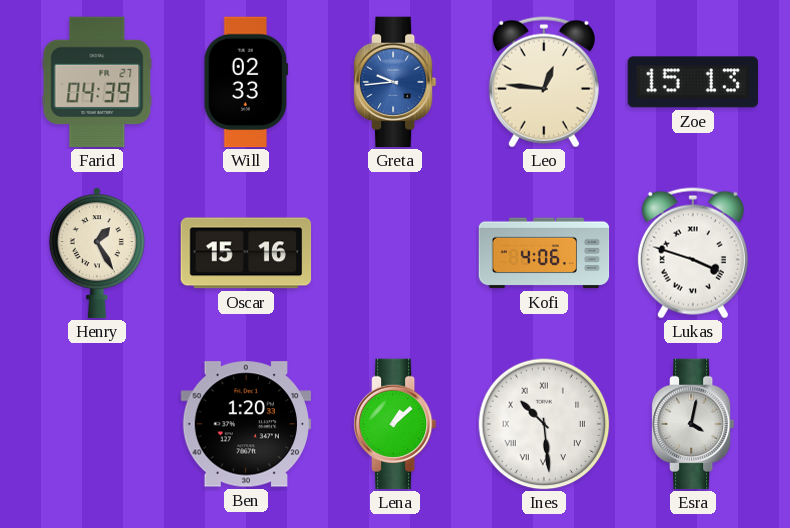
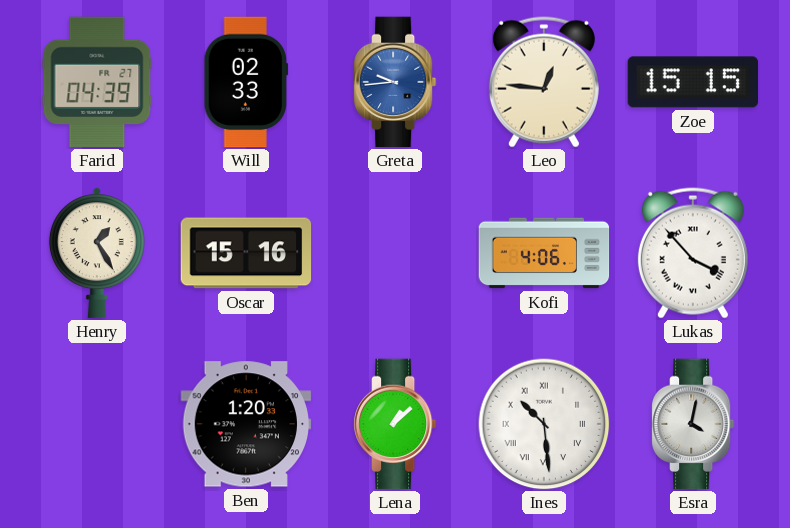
Zoe: 15:13 -> 15:15 (692, 82)
Lukas: 3:48 -> 3:53 (693, 253)
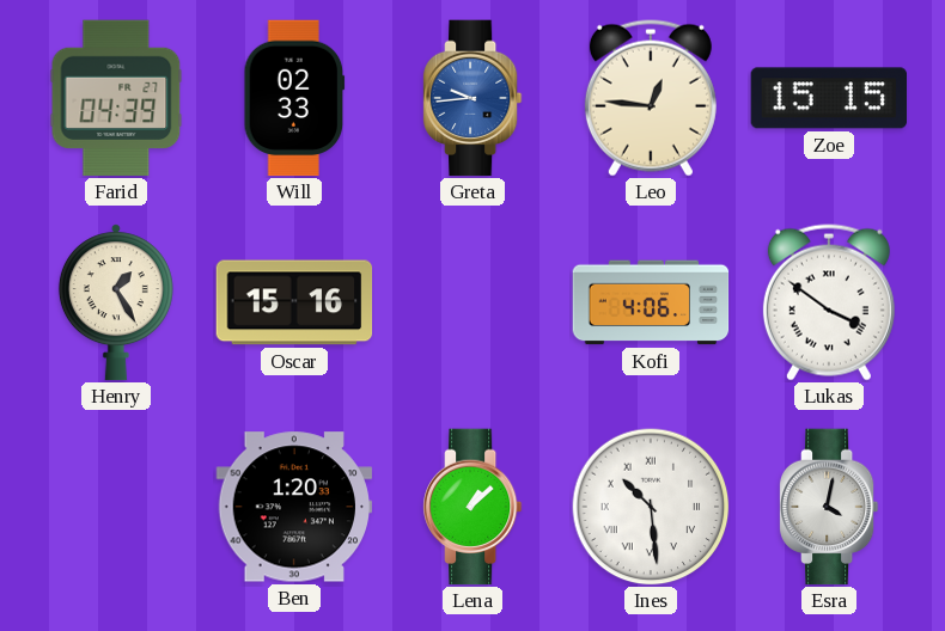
Lukas: 3:53 -> 3:51 (829, 302)
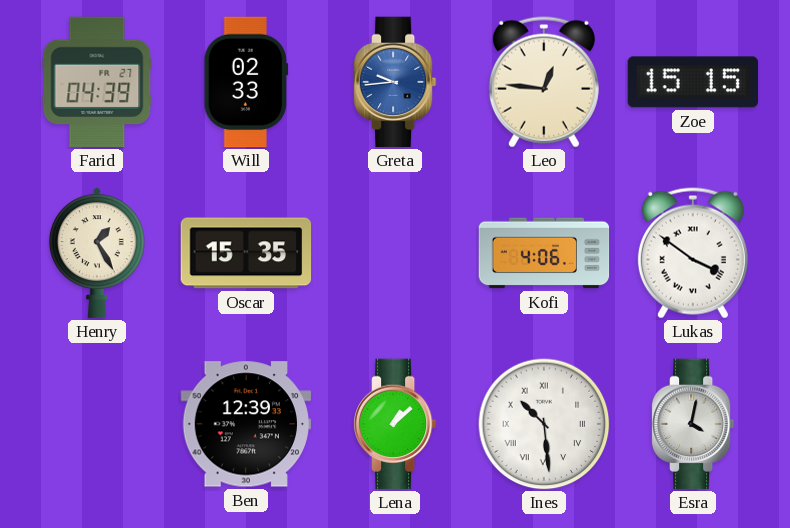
Oscar: 15:16 -> 15:35 (246, 253)
Ben: 1:20 -> 12:39 (246, 424)
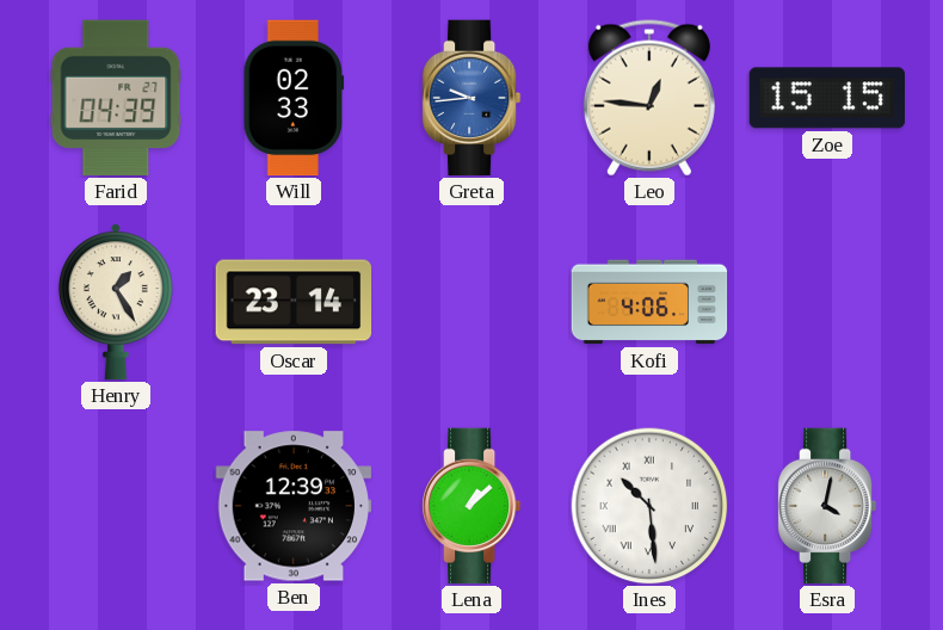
Oscar: 15:35 -> 23:14 (294, 302)
Lukas: 3:51 -> none (693, 253)
